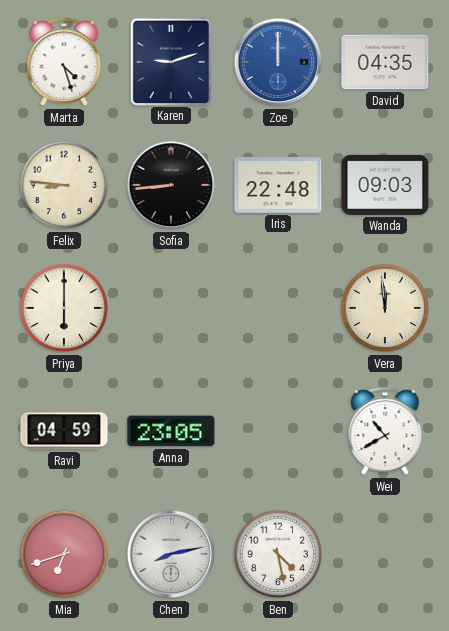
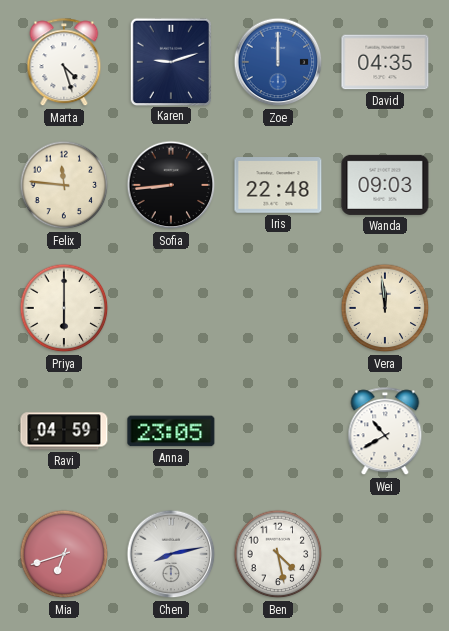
Felix: 8:46 -> 11:46 (64, 185)
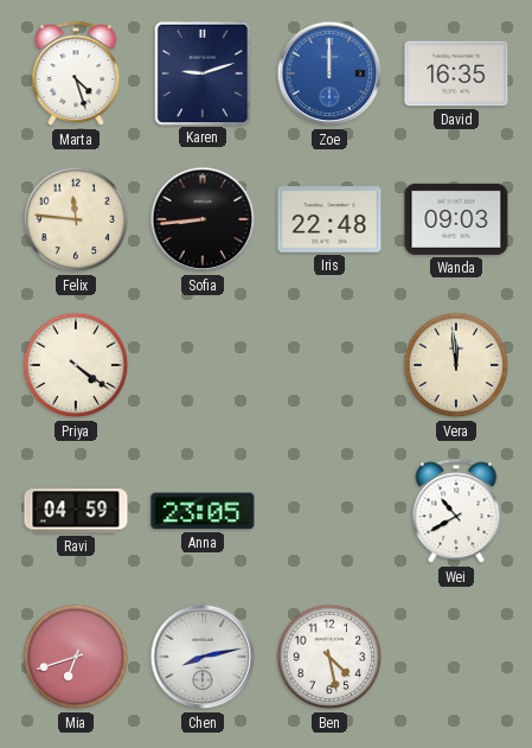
David: 04:35 -> 16:35 (456, 73)
Priya: 6:00 -> 4:21 (76, 365)
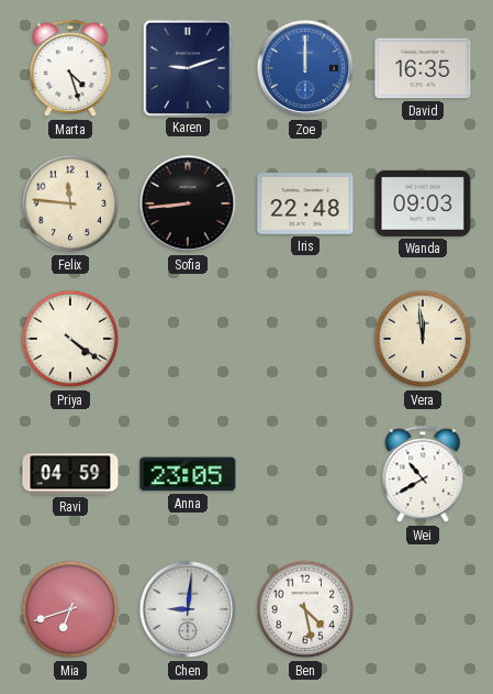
Chen: 8:13 -> 9:01 (188, 609)
